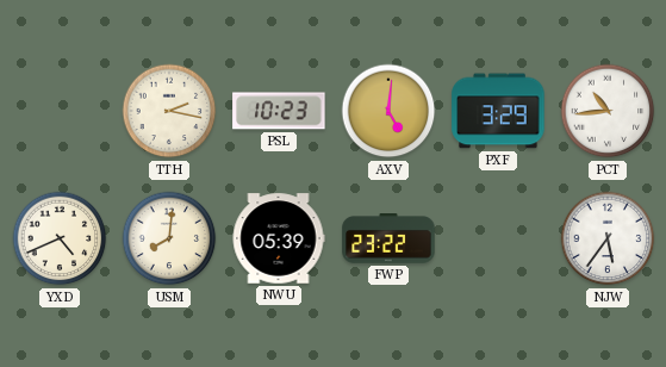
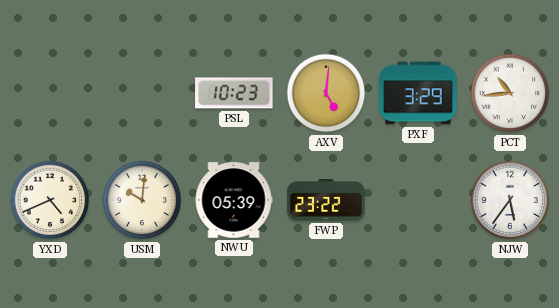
TTH: 2:17 -> none (169, 111)
USM: 8:01 -> 10:01 (142, 200)
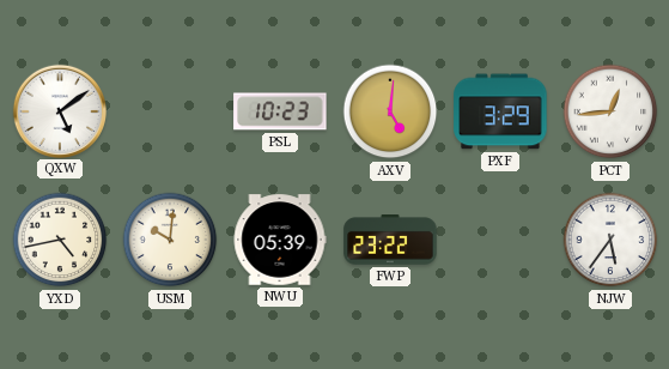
QXW: none -> 5:09 (59, 110)
PCT: 10:44 -> 12:44 (610, 111)
YXD: 4:41 -> 4:43 (60, 240)
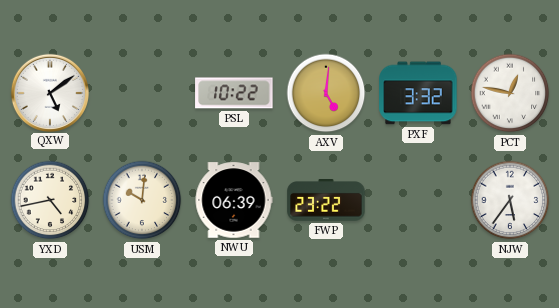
PSL: 10:23 -> 10:22 (234, 93)
PXF: 3:29 -> 3:32 (418, 93)
PCT: 12:44 -> 12:47 (510, 93)
NWU: 05:39 -> 06:39 (234, 200)
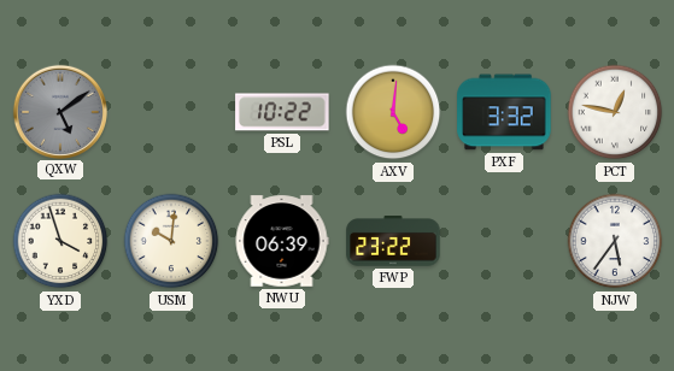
QXW dial: white -> grey (59, 111)
YXD: 4:43 -> 3:57 (60, 241)
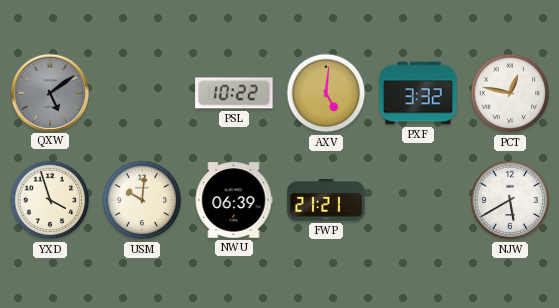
FWP: 23:22 -> 21:21 (326, 200)
NJW: 5:36 -> 5:40 (510, 200)
